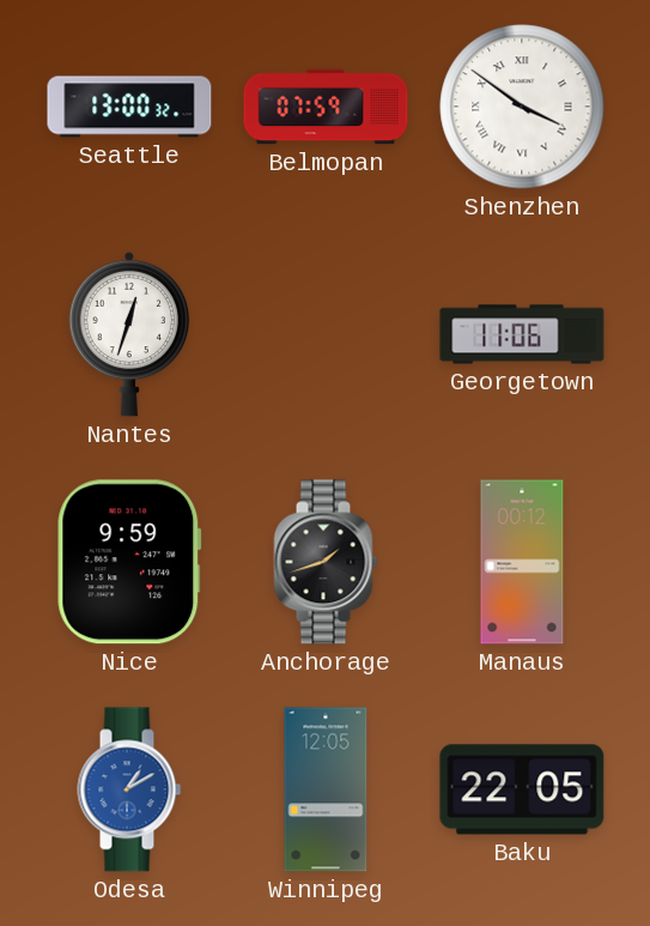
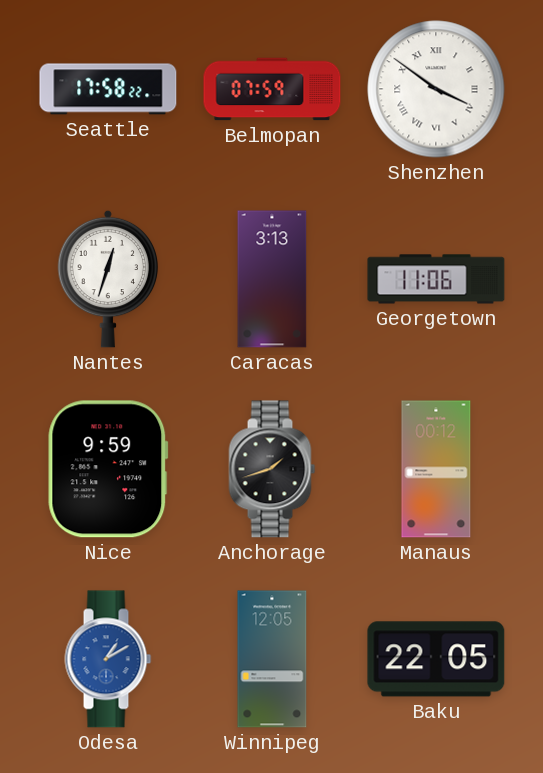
Seattle: 13:00 -> 17:58 (108, 89)
Caracas: none -> 3:13 (272, 279)
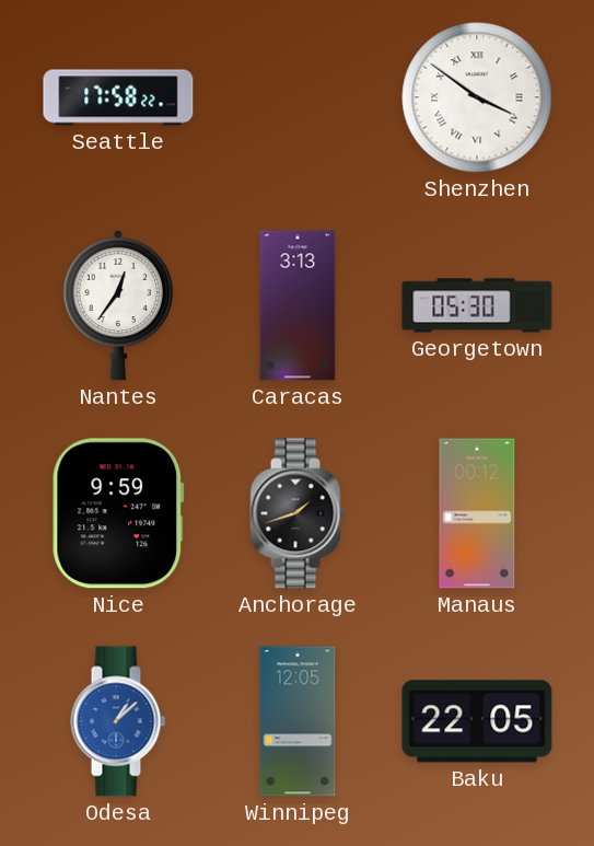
Belmopan: 07:59 -> none (272, 89)
Nantes: 12:33 -> 12:36 (118, 305)
Georgetown: 11:06 -> 05:30 (477, 305)
Odesa: 1:10 -> 1:08 (118, 721)
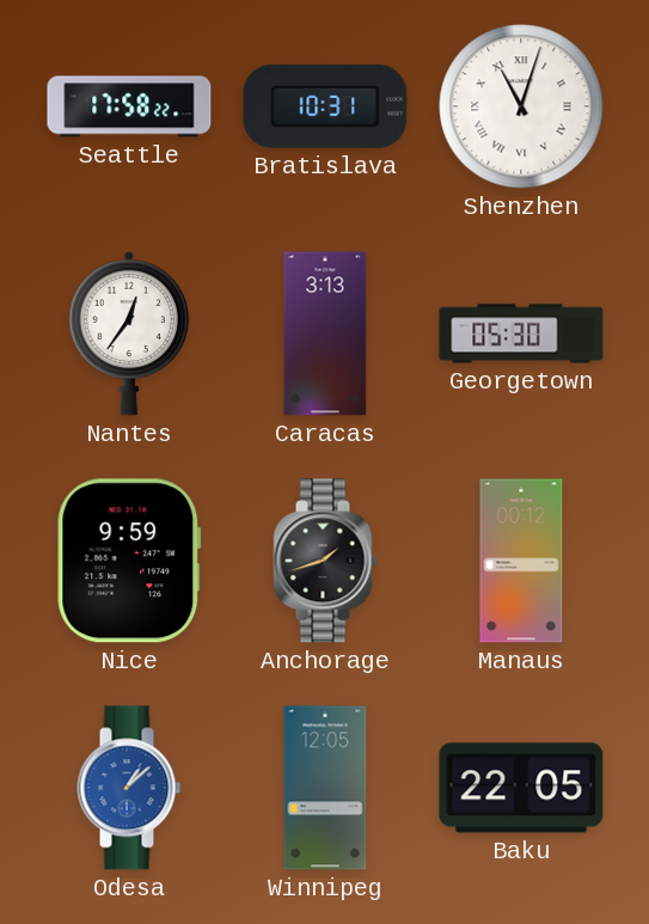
Bratislava: none -> 10:31 (325, 106)
Shenzhen: 3:51 -> 11:03 (521, 106)
